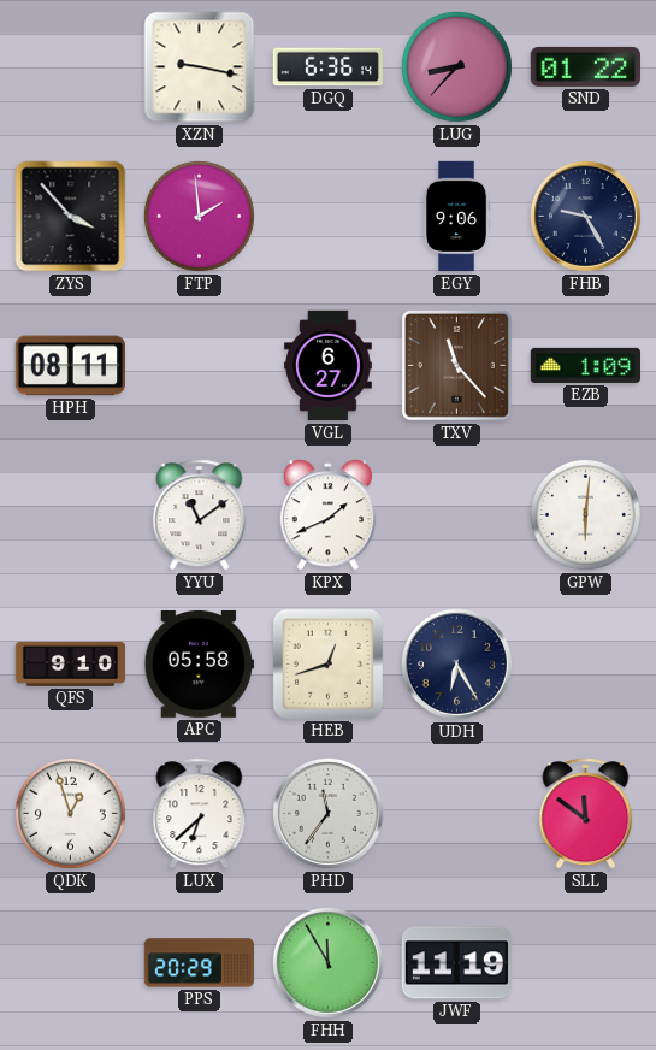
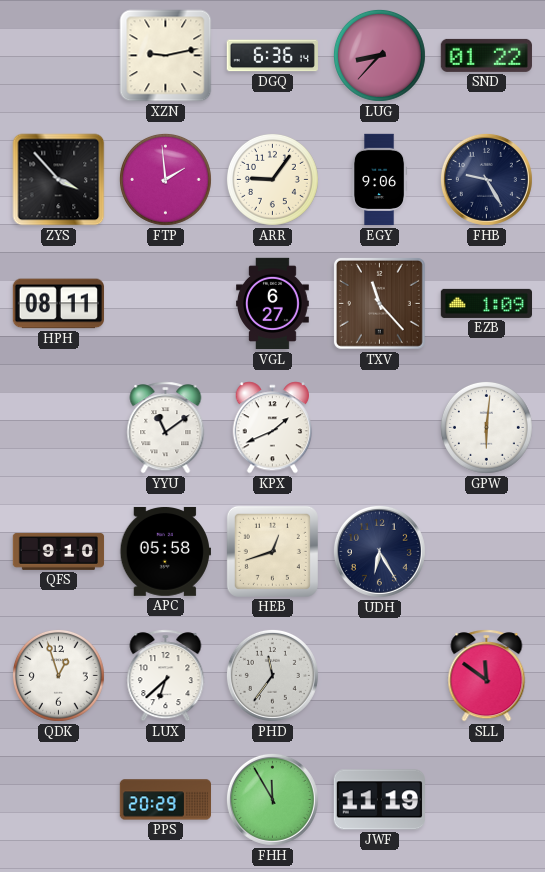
XZN: 9:17 -> 9:13 (166, 56)
ARR: none -> 9:06 (272, 179)
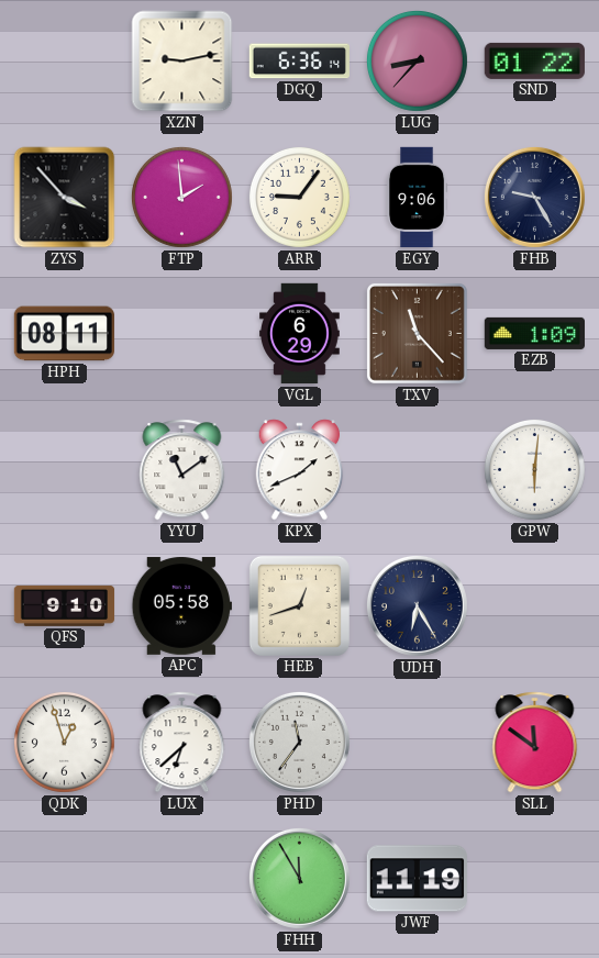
VGL: 6:27 -> 6:29 (300, 334)
PPS: 20:29 -> none (165, 800)
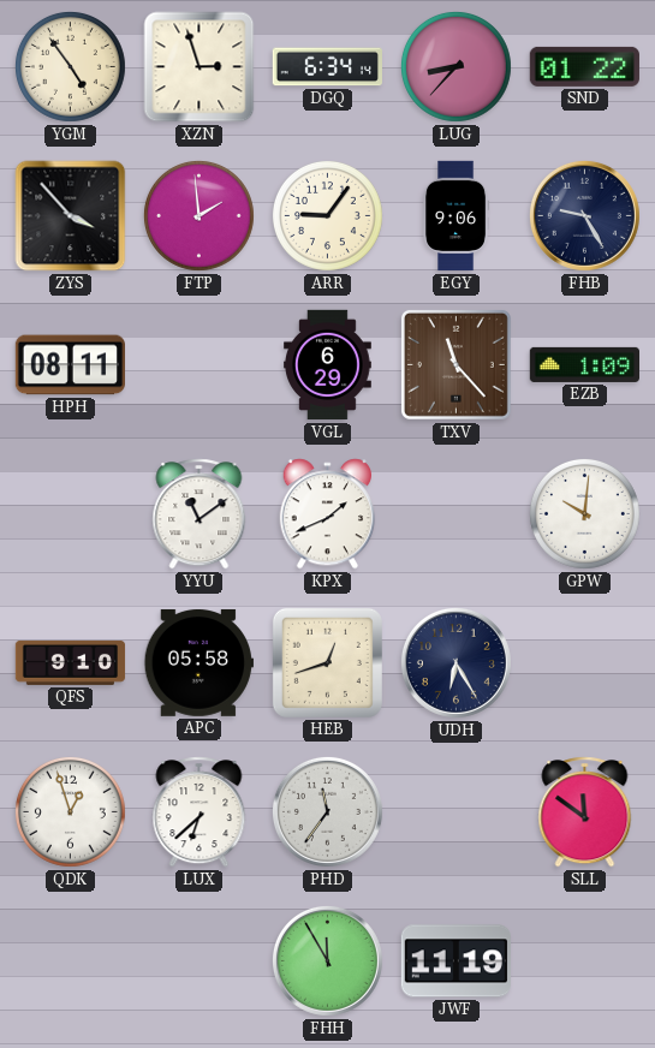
YGM: none -> 4:54 (70, 66)
XZN: 9:13 -> 2:57 (200, 67)
DGQ: 6:36 -> 6:34 (327, 67)
GPW: 6:01 -> 10:01 (584, 513)
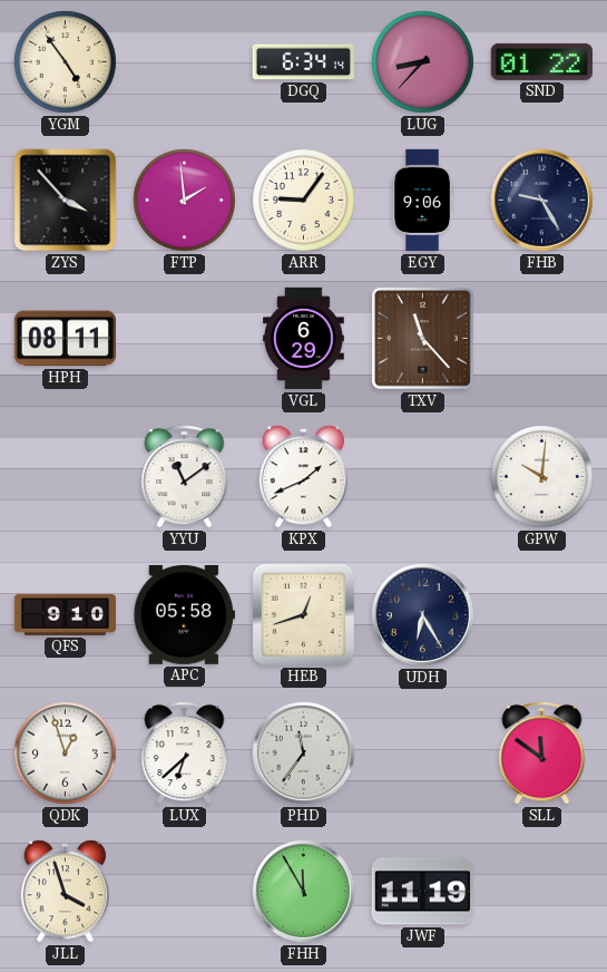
XZN: 2:57 -> none (200, 67)
EZB: 1:09 -> none (584, 364)
JLL: none -> 3:57 (66, 892)
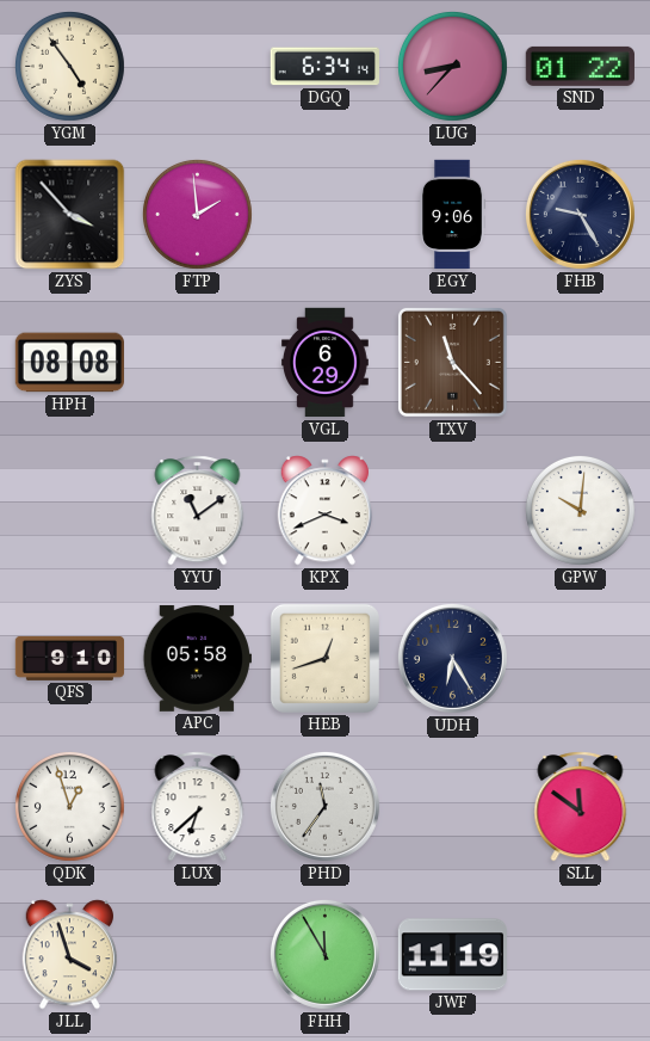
ARR: 9:06 -> none (303, 200)
HPH: 08:11 -> 08:08 (69, 363)
KPX: 1:41 -> 3:41 (326, 511)
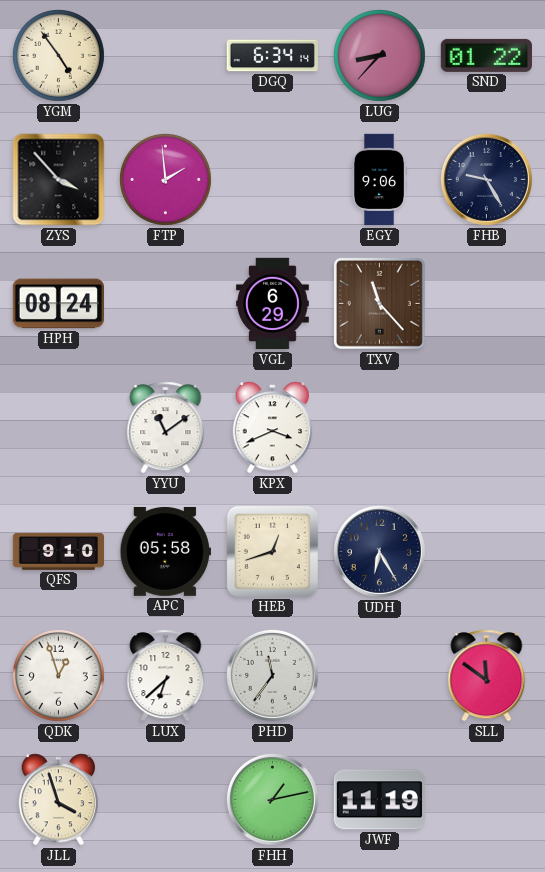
HPH: 08:08 -> 08:24 (58, 304)
GPW: 10:01 -> none (580, 510)
FHH: 11:55 -> 1:13 (272, 799)
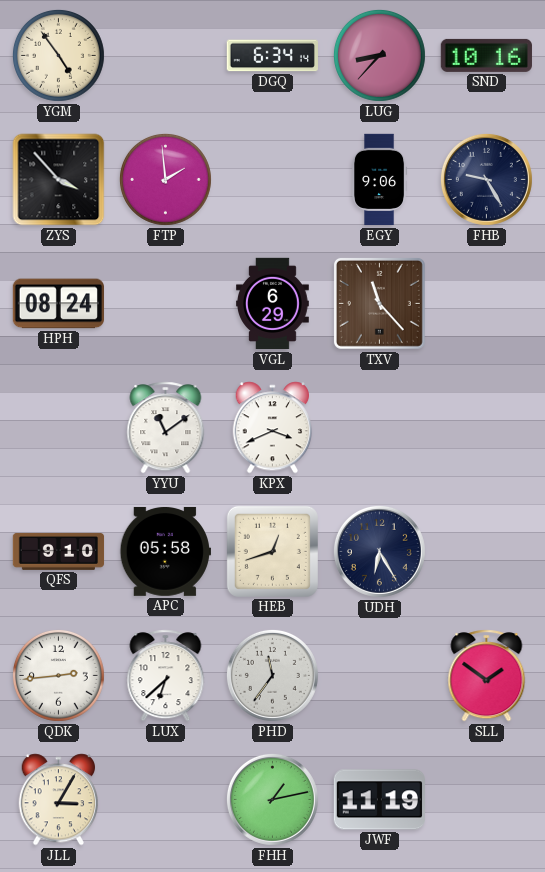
SND: 01:22 -> 10:16 (486, 55)
QDK: 12:57 -> 2:44 (58, 675)
SLL: 11:51 -> 1:51 (487, 676)
JLL: 3:57 -> 3:05 (59, 800)
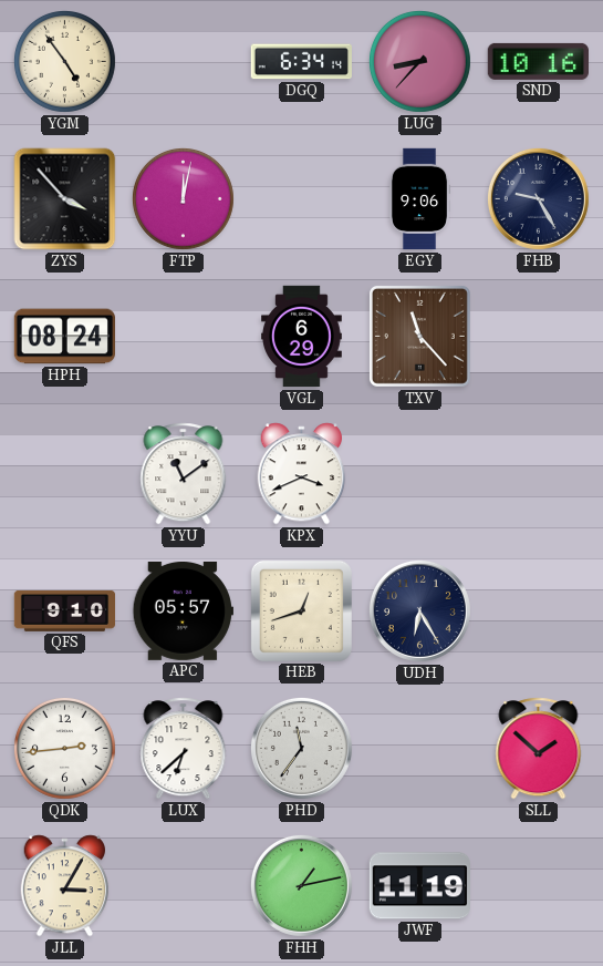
FTP: 1:59 -> 12:02 (183, 198)
APC: 05:58 -> 05:57 (183, 612)
SLL: 1:51 -> 1:52 (539, 749)
